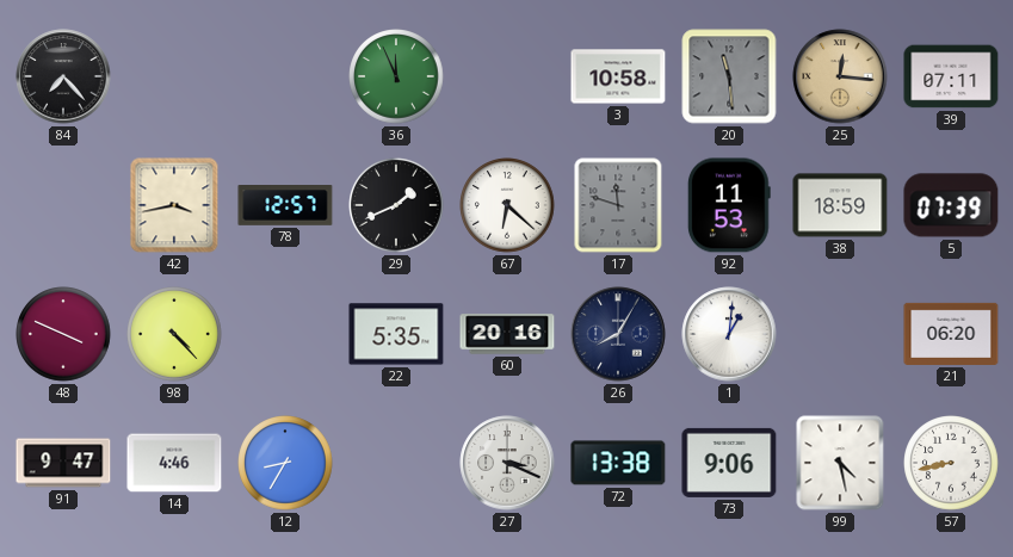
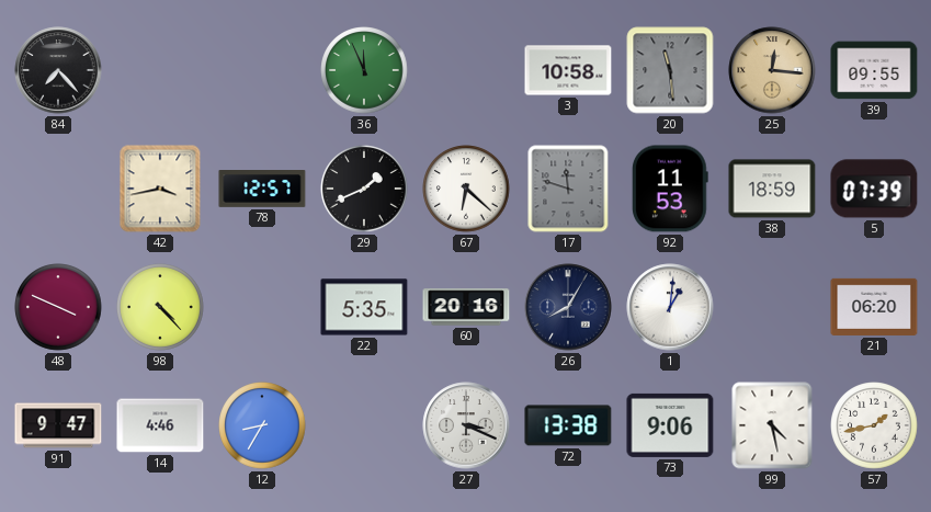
39: 07:11 -> 09:55 (874, 70)
57: 8:43 -> 1:43 (874, 425)
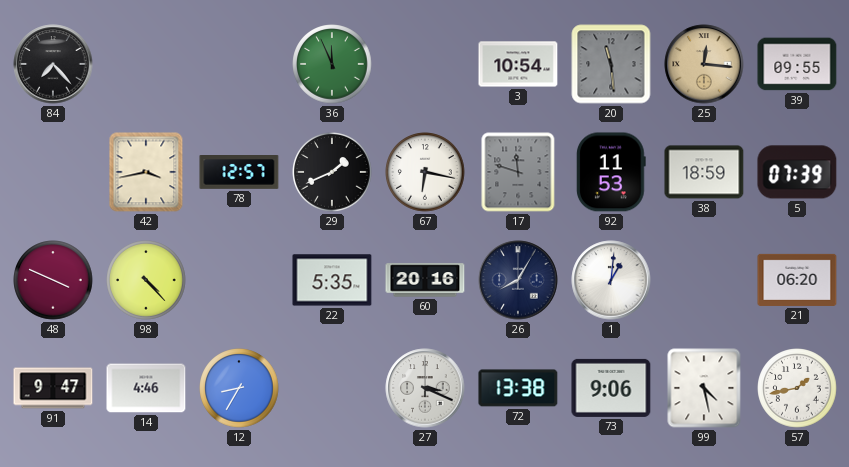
3: 10:58 -> 10:54 (518, 64)
67: 6:22 -> 6:17 (425, 172)
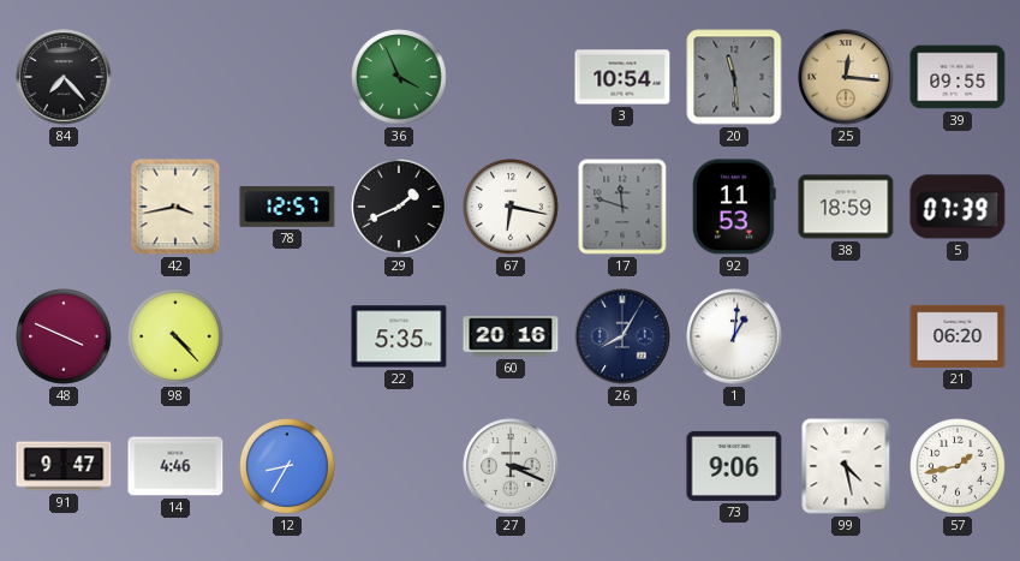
36: 11:56 -> 3:56 (399, 77)
72: 13:38 -> none (518, 388)
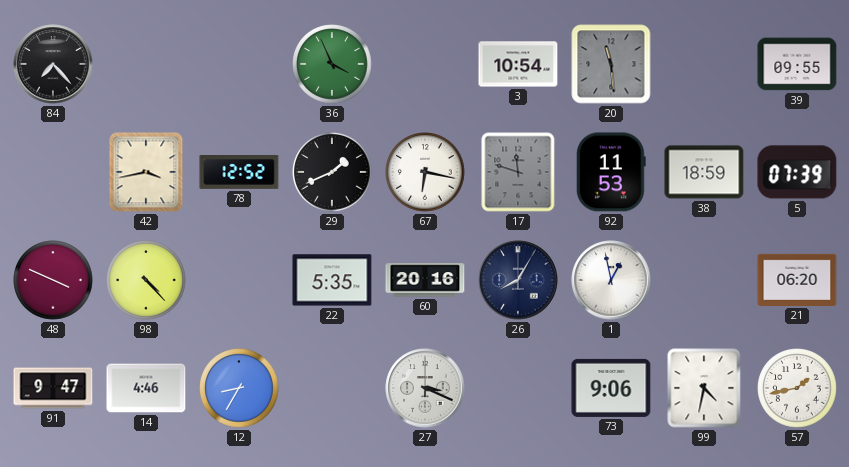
25: 12:16 -> none (846, 77)
78: 12:57 -> 12:52 (239, 173)
1: 1:01 -> 12:58 (611, 280)
99: 4:28 -> 4:32 (704, 388)
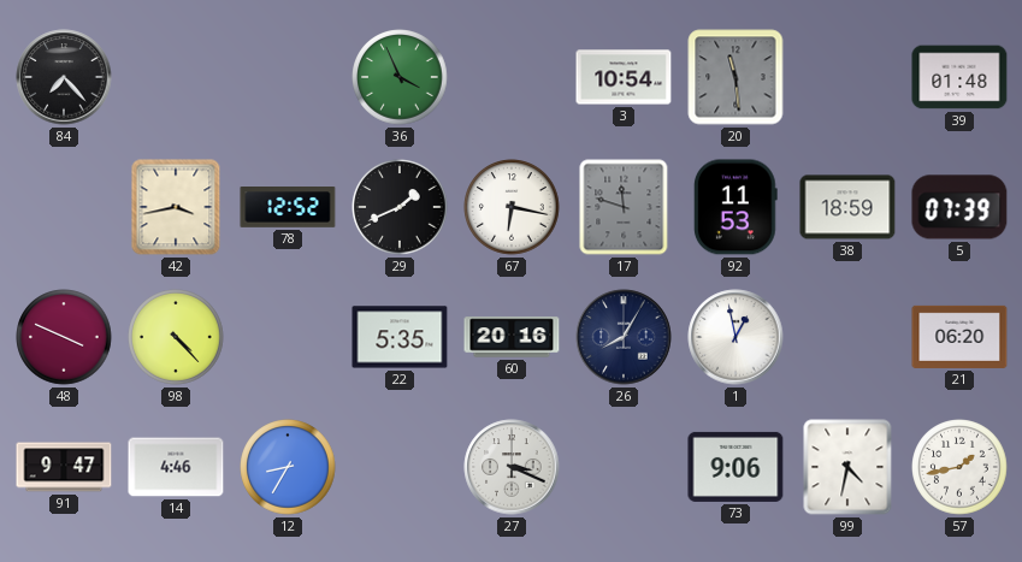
39: 09:55 -> 01:48 (959, 77)
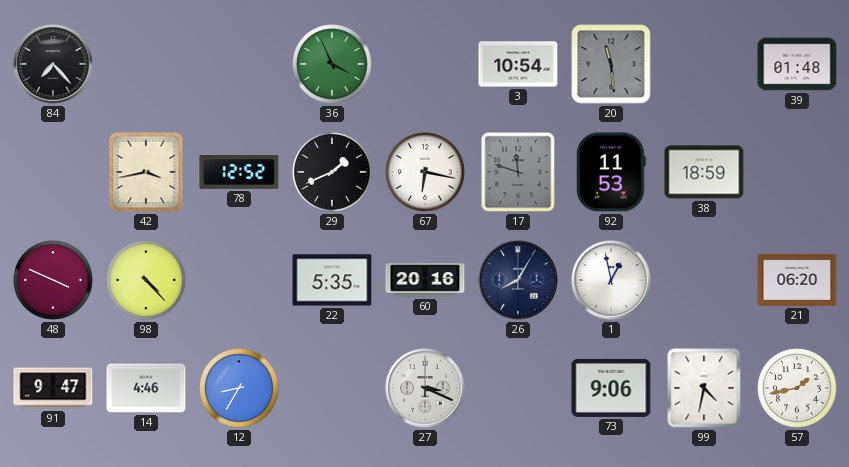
5: 07:39 -> none (959, 207)
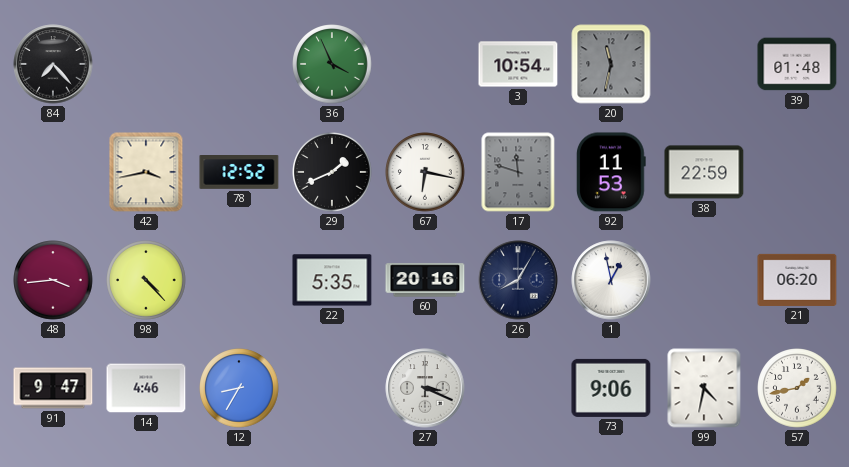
20: 11:29 -> 11:32 (611, 64)
38: 18:59 -> 22:59 (704, 172)
48: 3:49 -> 3:44 (53, 280)
